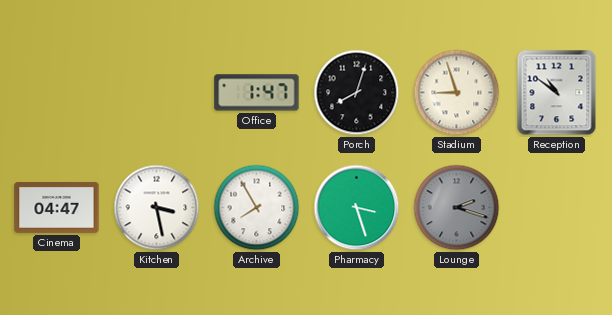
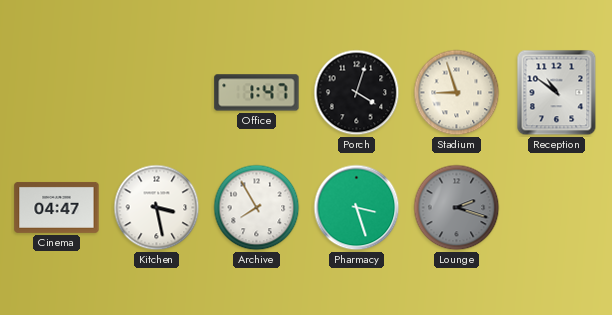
Porch: 8:03 -> 4:03 (357, 93)
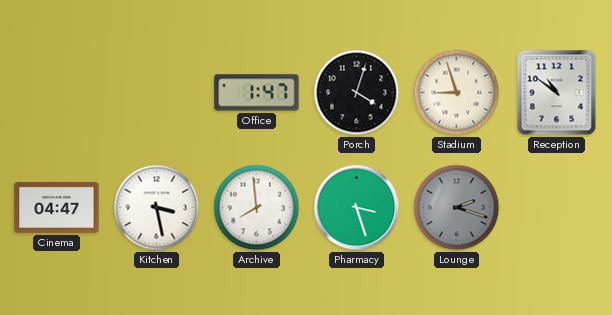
Archive: 7:55 -> 7:59 (257, 208)
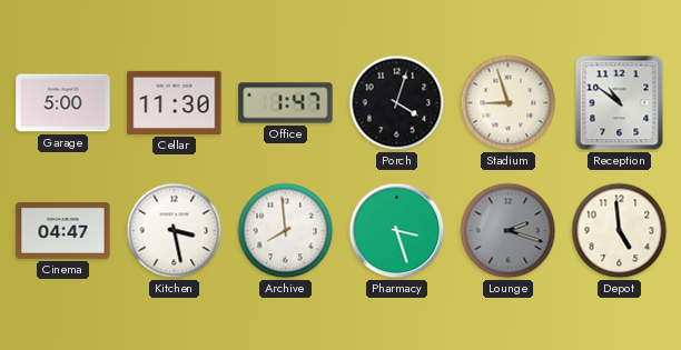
Garage: none -> 5:00 (63, 103)
Cellar: none -> 11:30 (175, 102)
Depot: none -> 4:59 (620, 231)
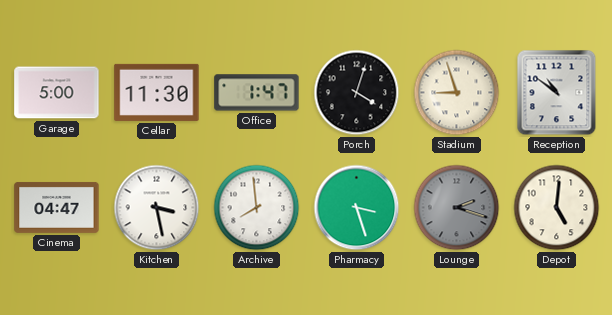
Depot: 4:59 -> 5:01 (557, 208)
